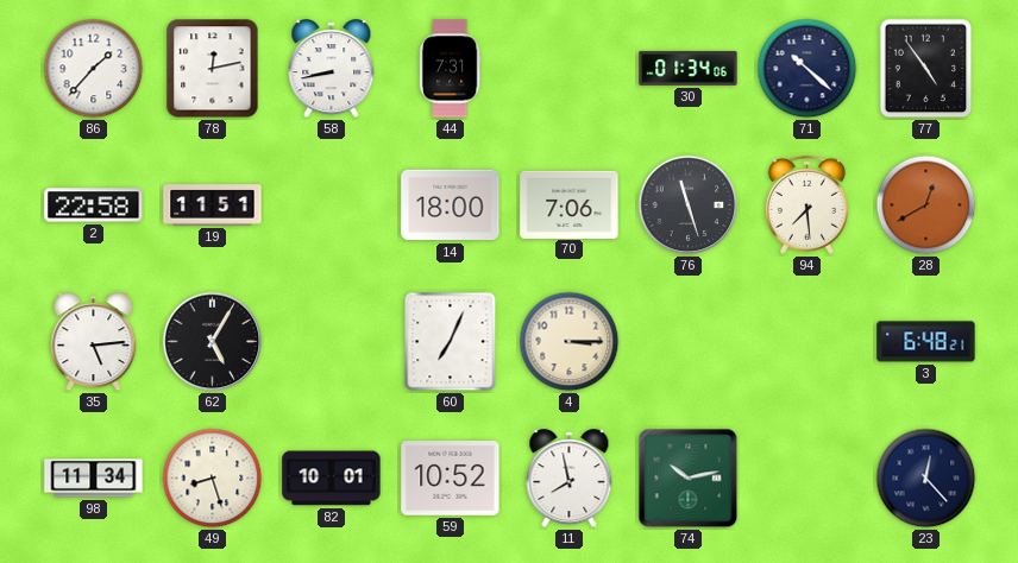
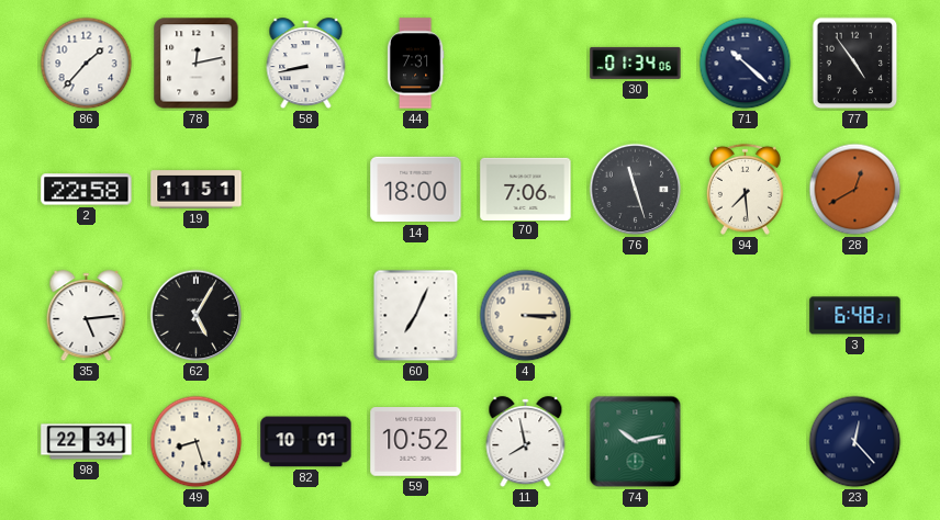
98: 11:34 -> 22:34 (87, 442)
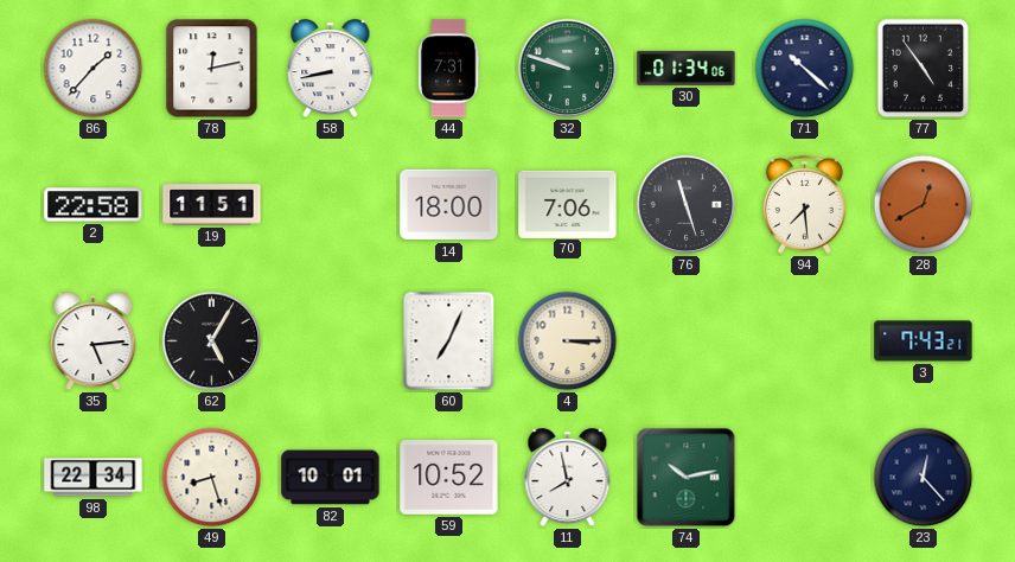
32: none -> 9:48 (568, 69)
3: 6:48 -> 7:43 (924, 341)
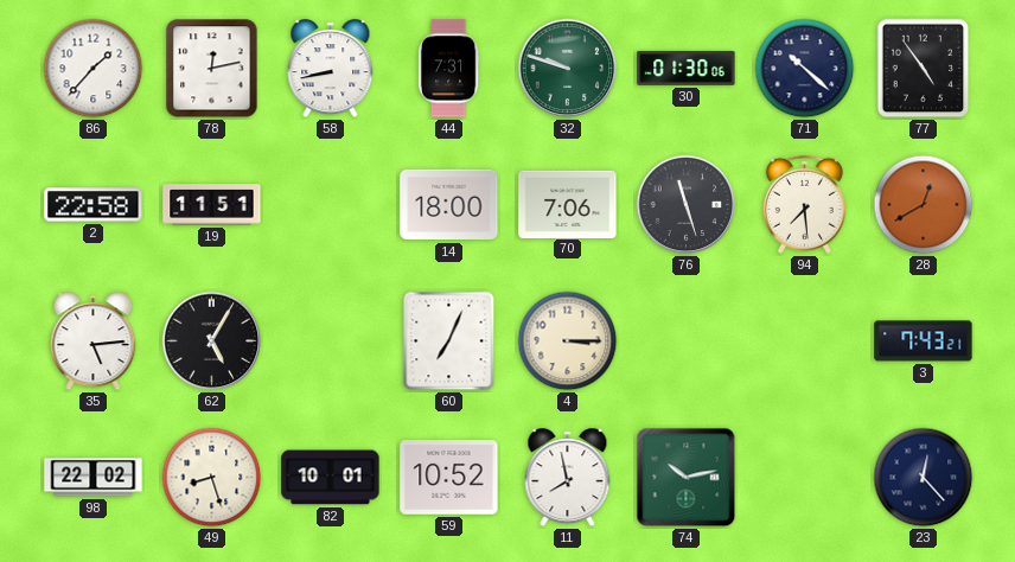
30: 01:34 -> 01:30 (687, 68)
98: 22:34 -> 22:02 (94, 478)
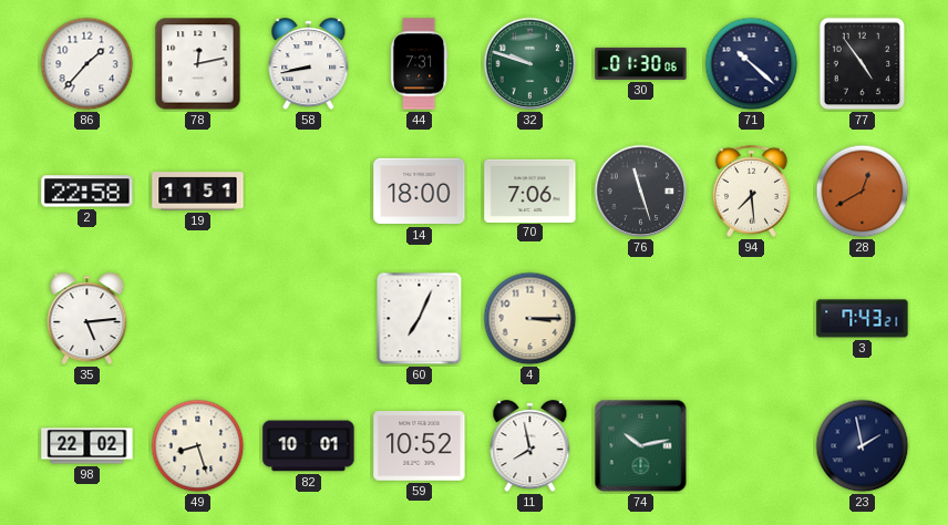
62: 5:05 -> none (212, 341)
23: 12:23 -> 1:58 (863, 446)
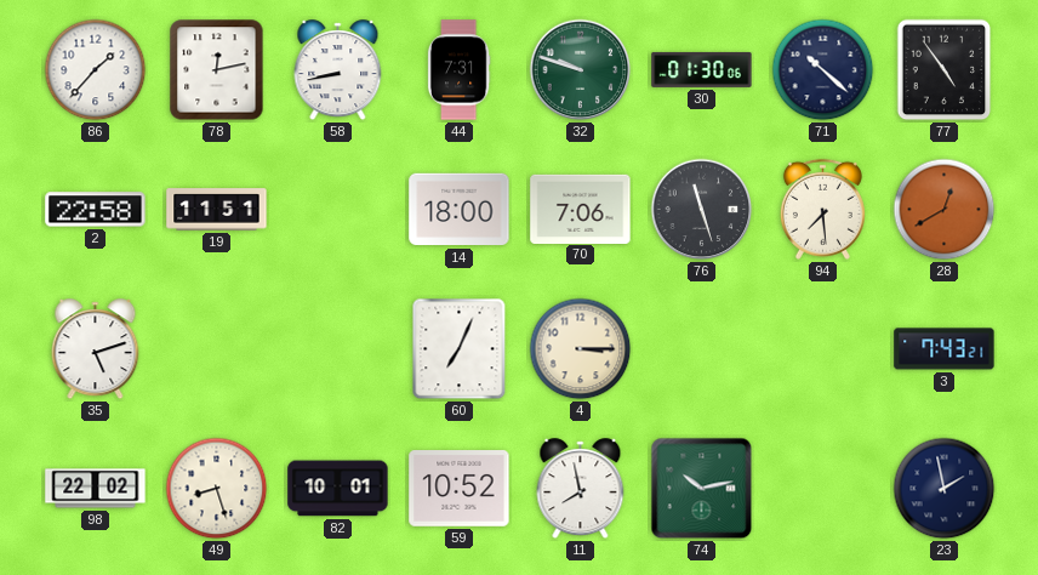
35: 5:14 -> 5:12 (96, 349)
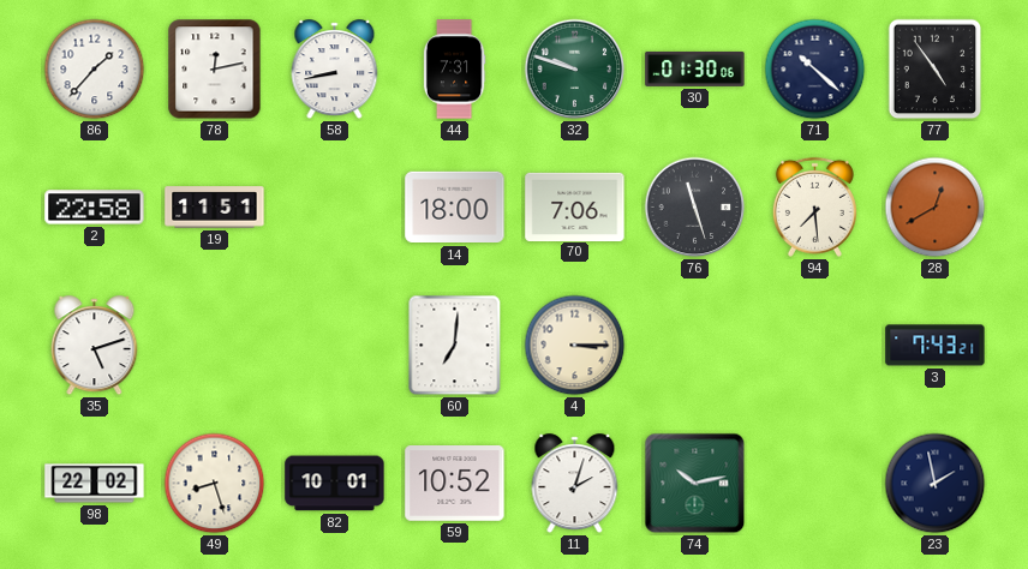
60: 7:04 -> 7:01 (455, 346)
11: 7:58 -> 2:03 (575, 484)
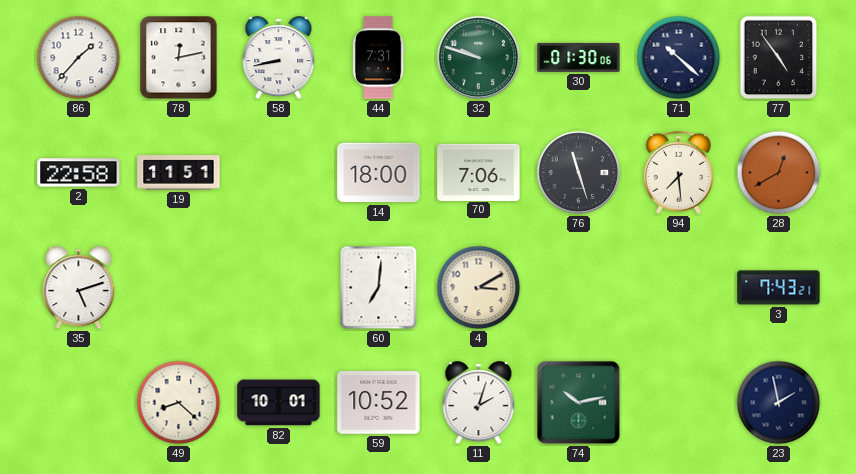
4: 3:15 -> 3:10 (479, 288)
98: 22:02 -> none (95, 484)
49: 8:27 -> 8:22 (179, 403)
